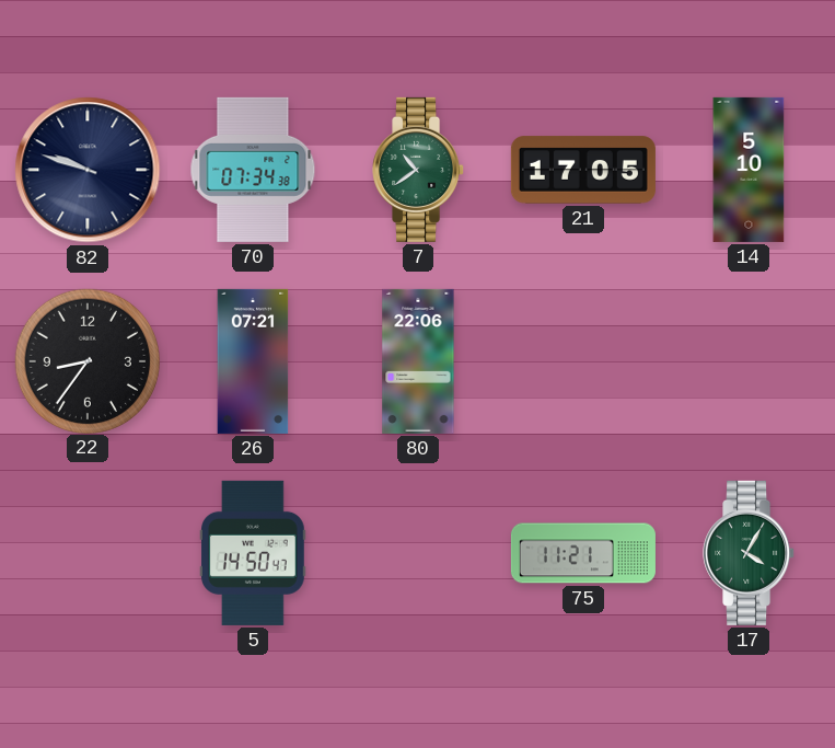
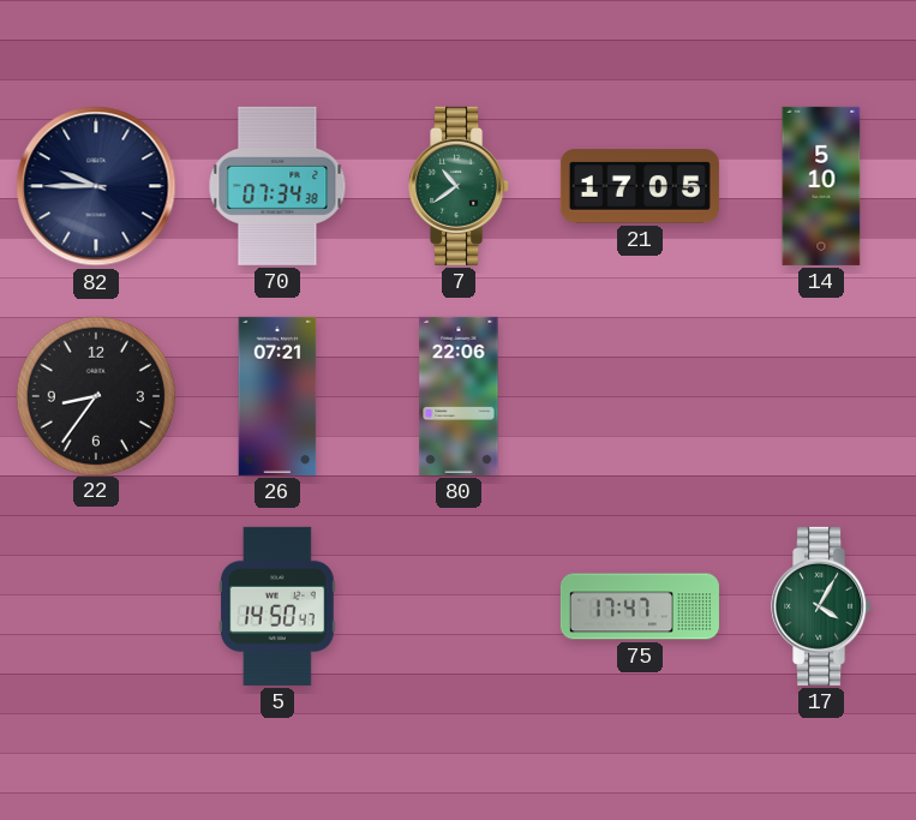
82: 9:48 -> 9:45 (96, 186)
75: 11:21 -> 17:47 (640, 606)
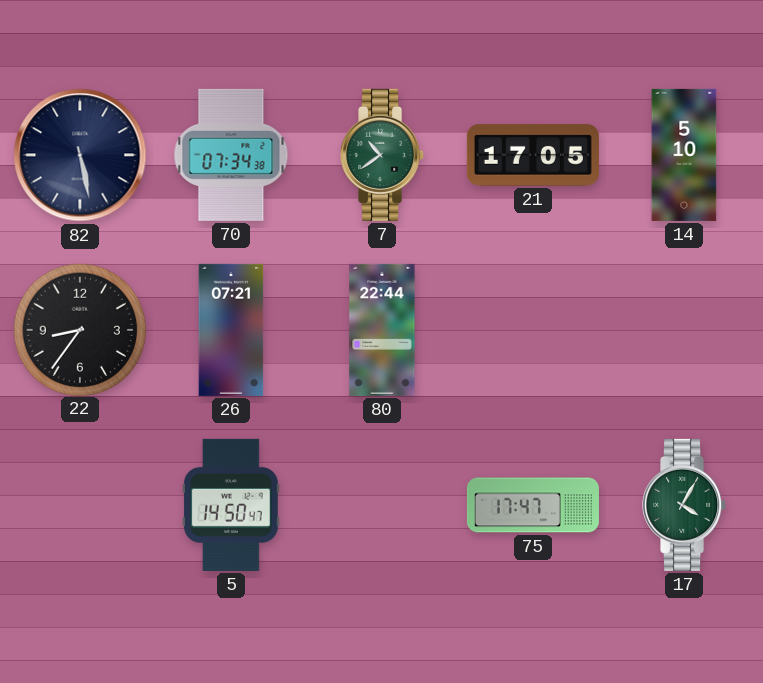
82: 9:45 -> 5:28 (80, 155)
80: 22:06 -> 22:44 (382, 330)
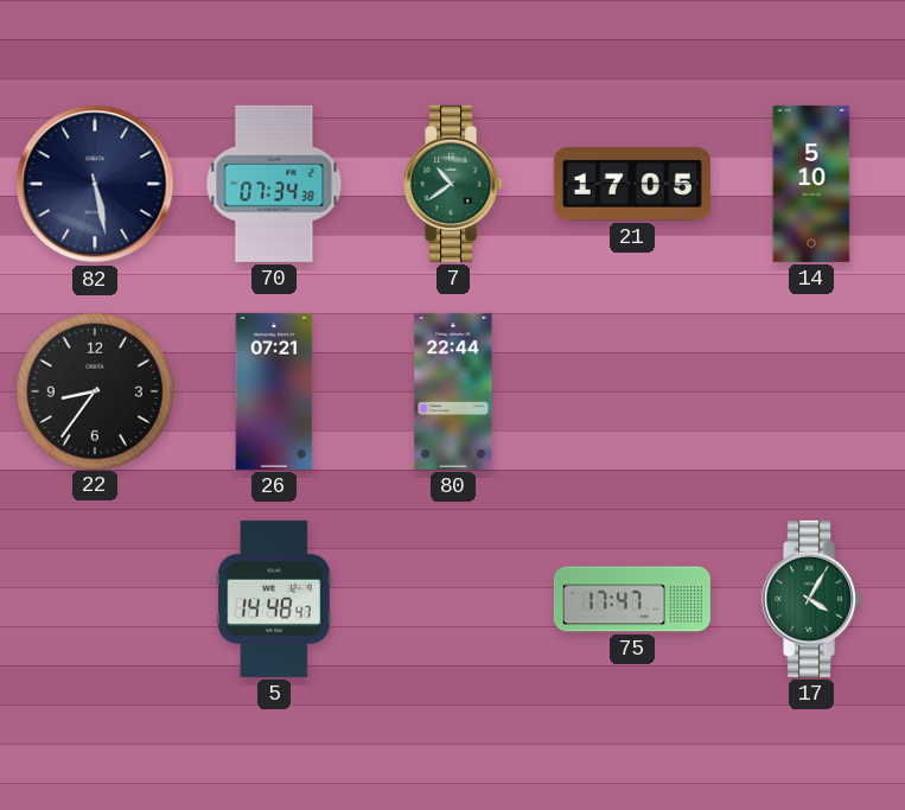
5: 14:50 -> 14:48 (275, 599)
